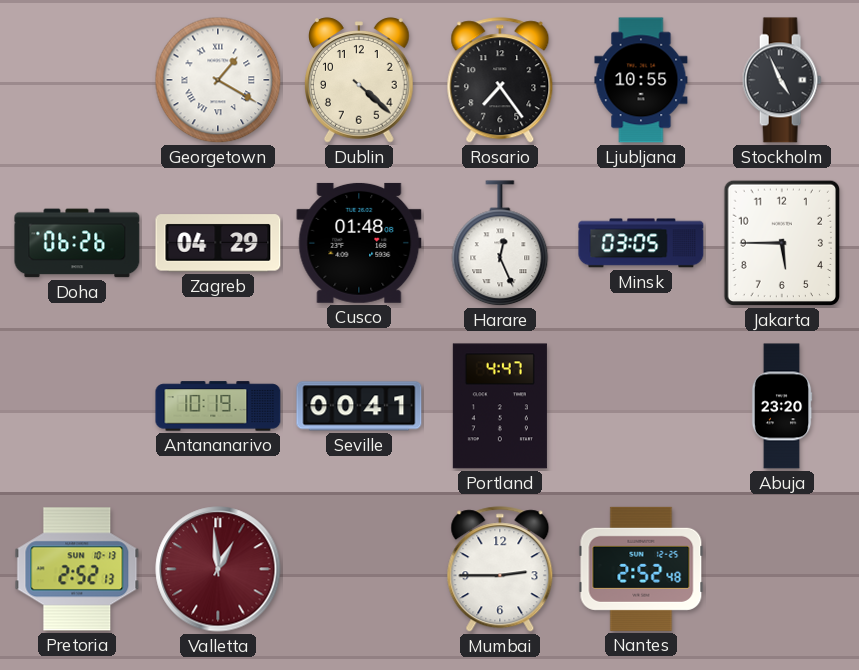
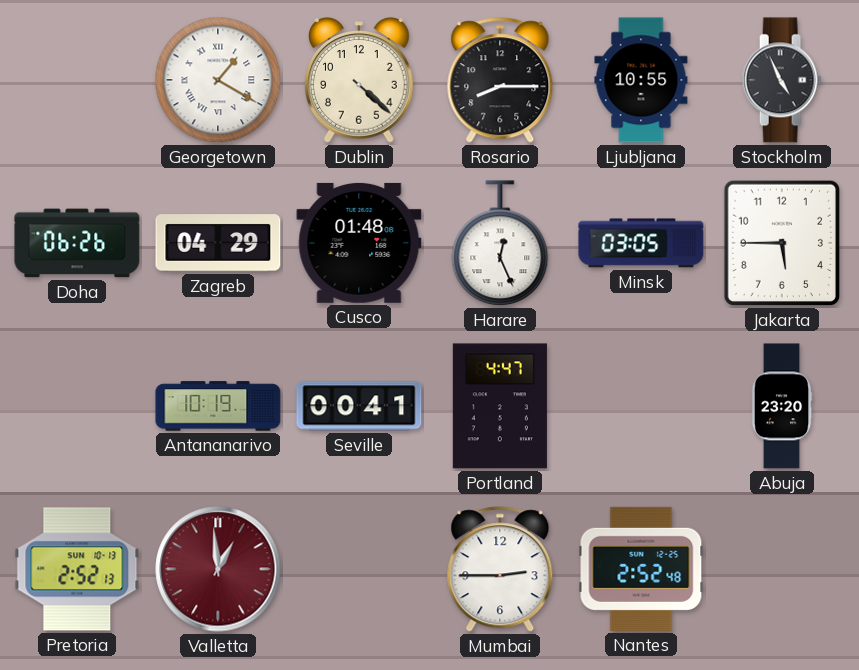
Rosario: 7:24 -> 8:15 (500, 81)
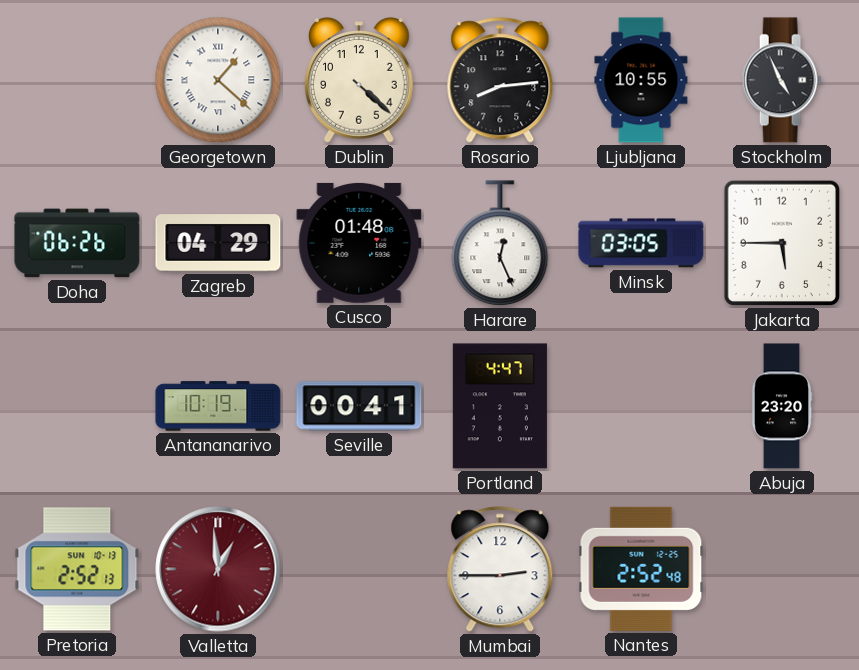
Georgetown: 1:20 -> 1:22 (218, 80)
Rosario: 8:15 -> 8:14 (500, 81)
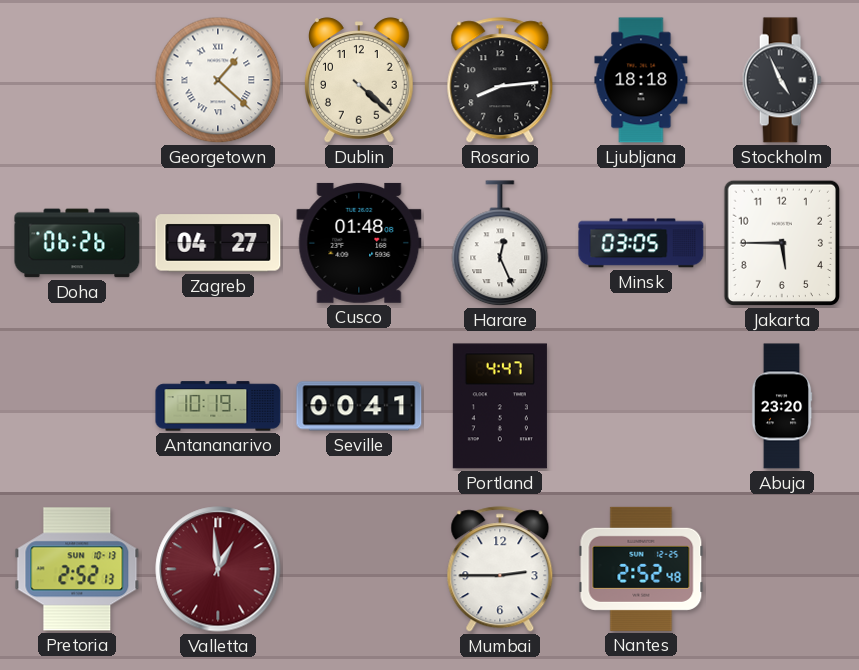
Ljubljana: 10:55 -> 18:18 (641, 80)
Zagreb: 04:29 -> 04:27 (218, 243)
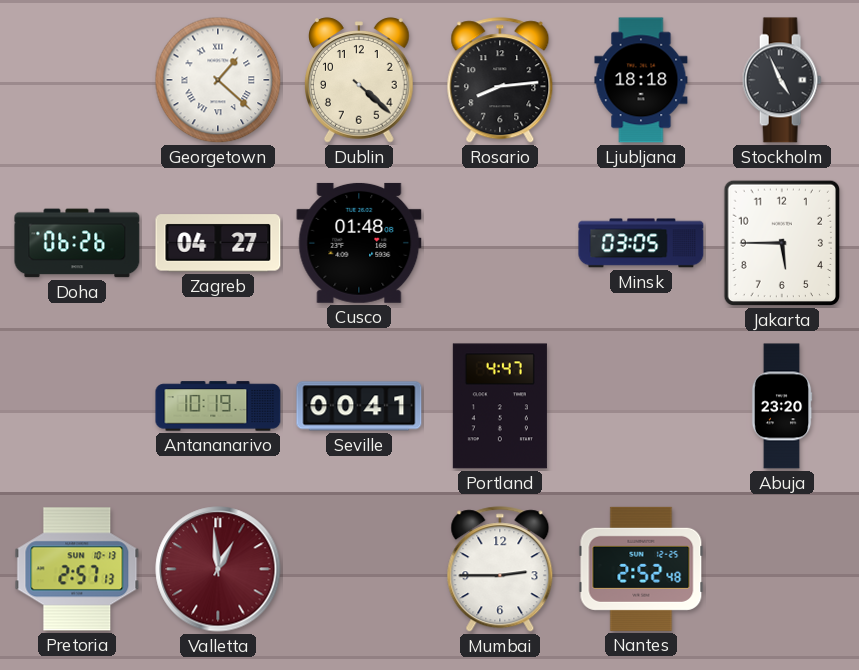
Harare: 12:26 -> none (500, 244)
Pretoria: 2:52 -> 2:57 (77, 569)
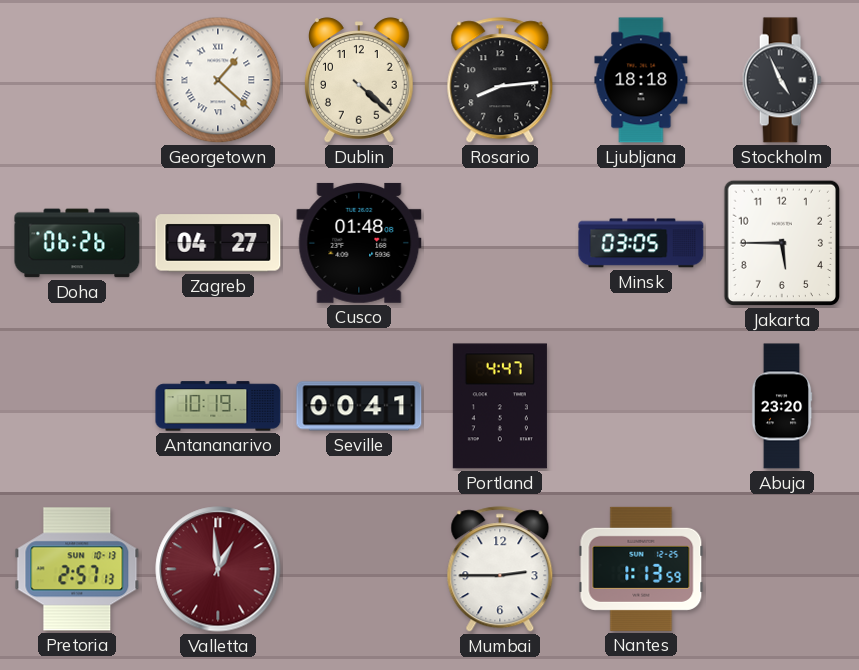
Nantes: 2:52 -> 1:13 (641, 569)
